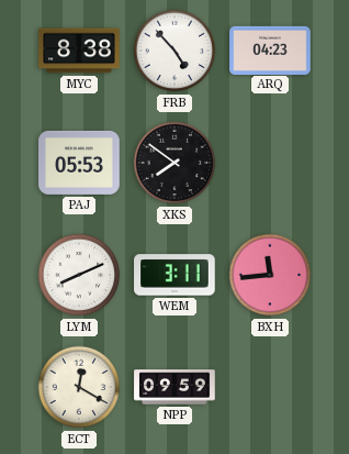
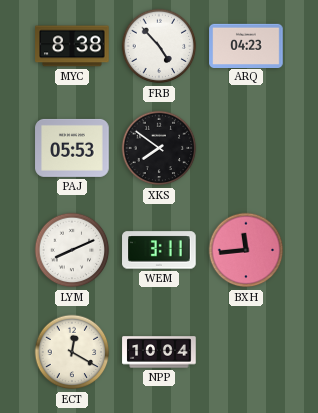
NPP: 09:59 -> 10:04 (159, 352)
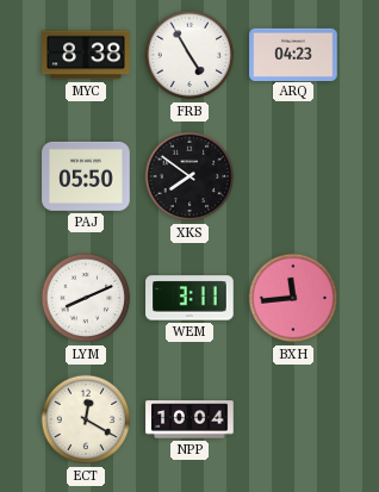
FRB: 4:53 -> 4:55 (189, 55)
PAJ: 05:53 -> 05:50 (86, 176)
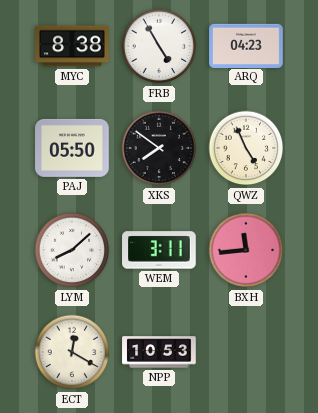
QWZ: none -> 4:56 (246, 148)
LYM: 8:11 -> 8:08 (72, 250)
NPP: 10:04 -> 10:53 (159, 352)
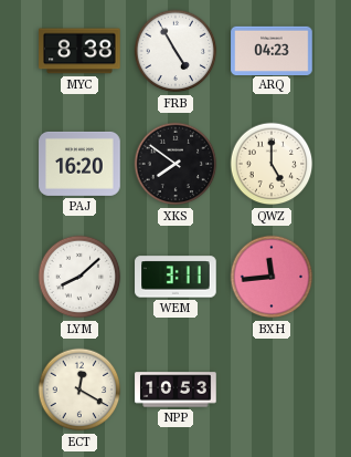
PAJ: 05:50 -> 16:20 (79, 164)
QWZ: 4:56 -> 5:00 (272, 164)
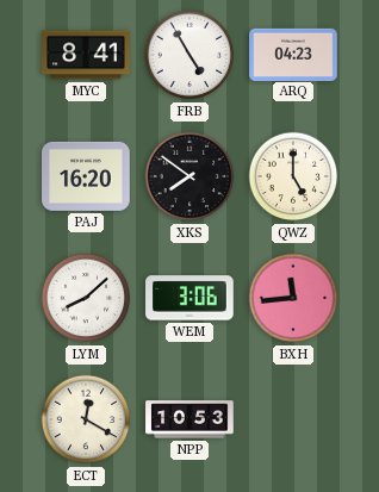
MYC: 8:38 -> 8:41 (86, 55)
WEM: 3:11 -> 3:06 (189, 298)
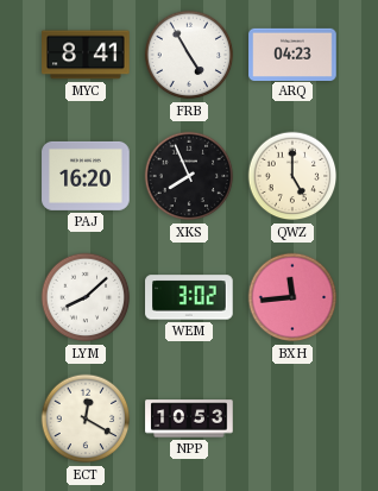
XKS: 7:51 -> 7:56 (189, 176)
WEM: 3:06 -> 3:02 (189, 297)
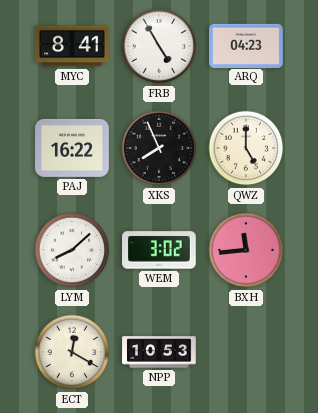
PAJ: 16:20 -> 16:22 (72, 148)
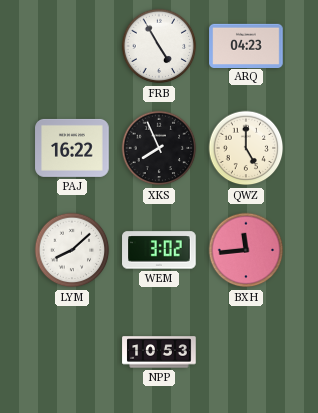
MYC: 8:41 -> none (72, 46)
ECT: 12:20 -> none (72, 352)
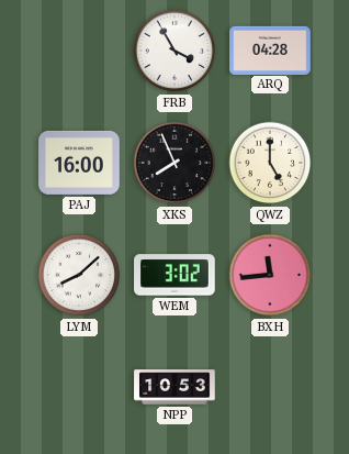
FRB: 4:55 -> 3:55 (174, 51)
ARQ: 04:23 -> 04:28 (270, 49)
PAJ: 16:22 -> 16:00 (79, 163)
